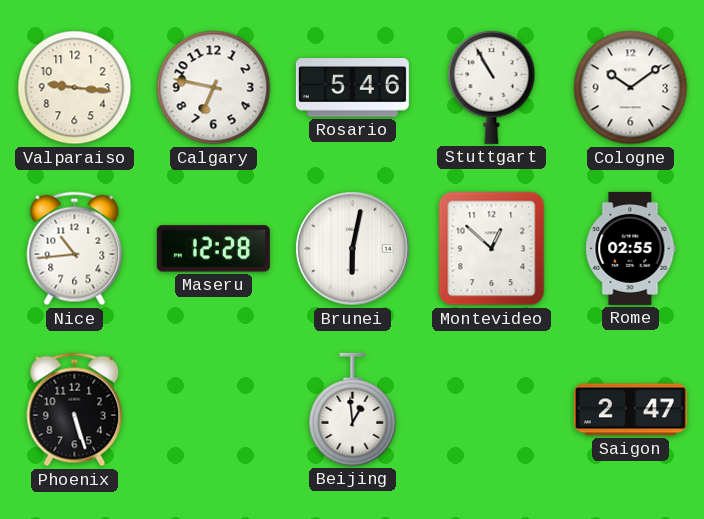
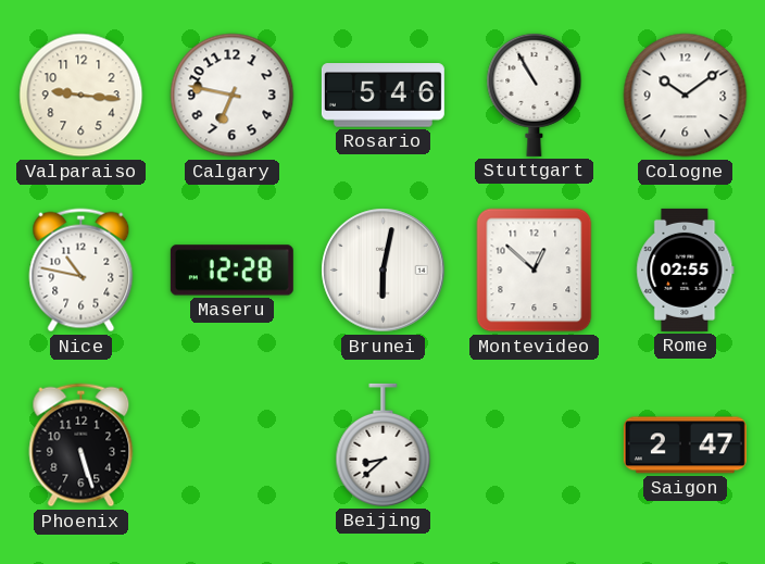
Nice: 10:44 -> 10:47 (81, 271)
Beijing: 12:59 -> 8:38 (384, 444)
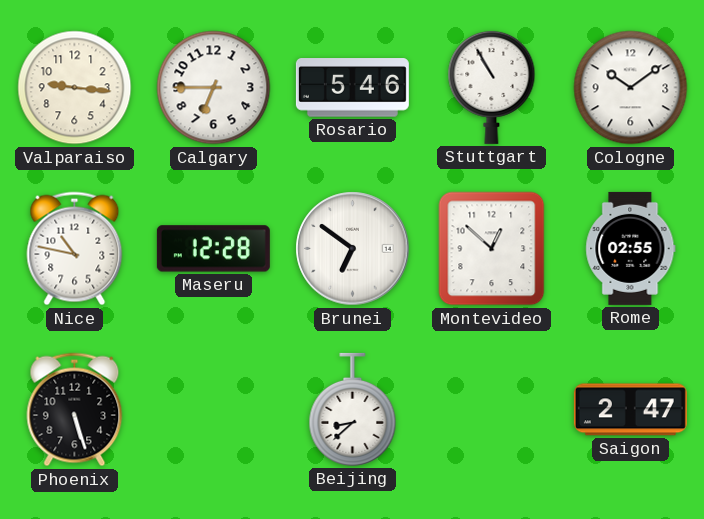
Calgary: 6:47 -> 6:45 (214, 88)
Brunei: 6:02 -> 6:51 (353, 249)
